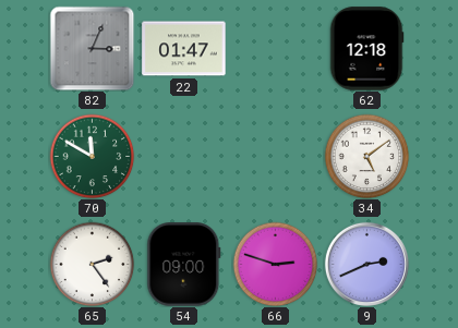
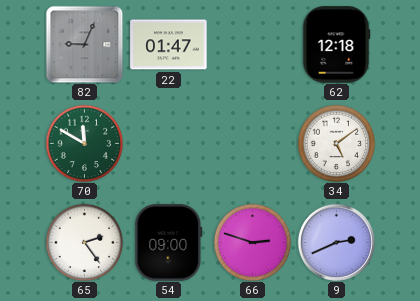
82: 3:04 -> 9:04 (84, 44)
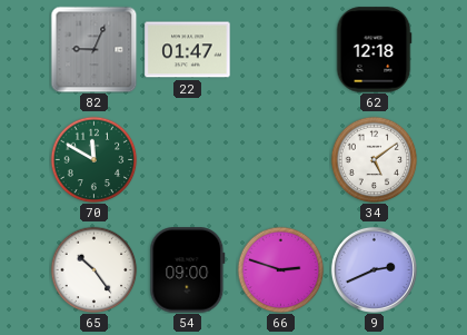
65: 2:24 -> 10:24 (93, 269)
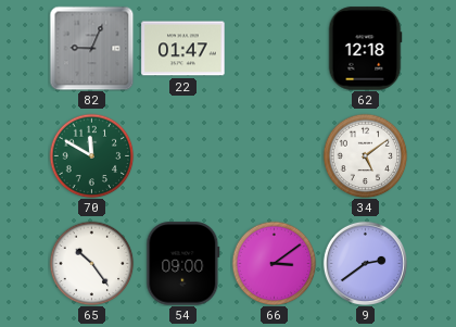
66: 2:48 -> 3:09 (274, 263)
9: 2:41 -> 2:39 (365, 263)
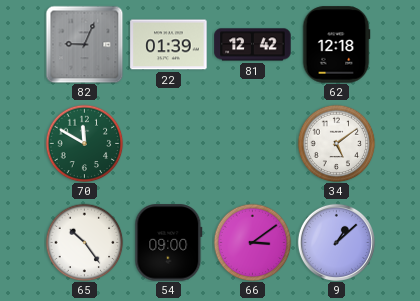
22: 01:47 -> 01:39 (169, 45)
81: none -> 12:42 (253, 45)
9: 2:39 -> 1:08 (336, 242)
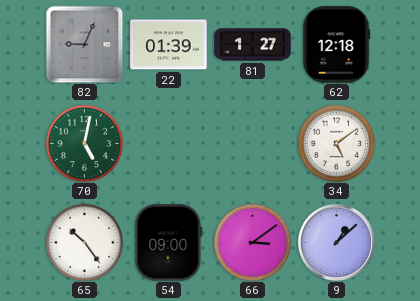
81: 12:42 -> 1:27 (253, 45)
70: 11:50 -> 5:02 (84, 143)
